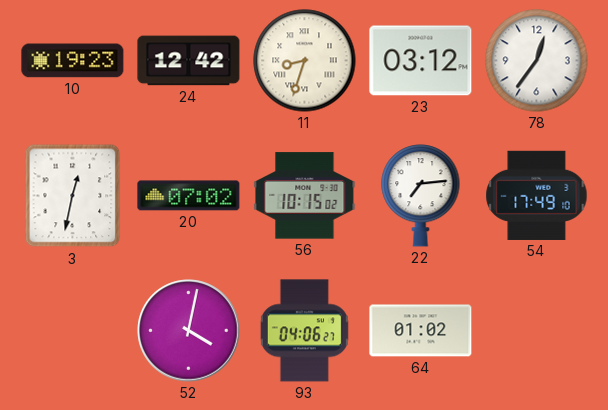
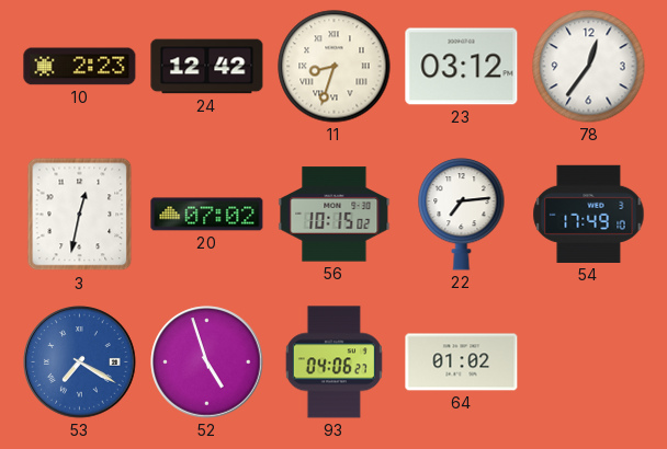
10: 19:23 -> 2:23 (80, 67)
53: none -> 7:20 (80, 362)
52: 4:02 -> 4:57 (207, 362)
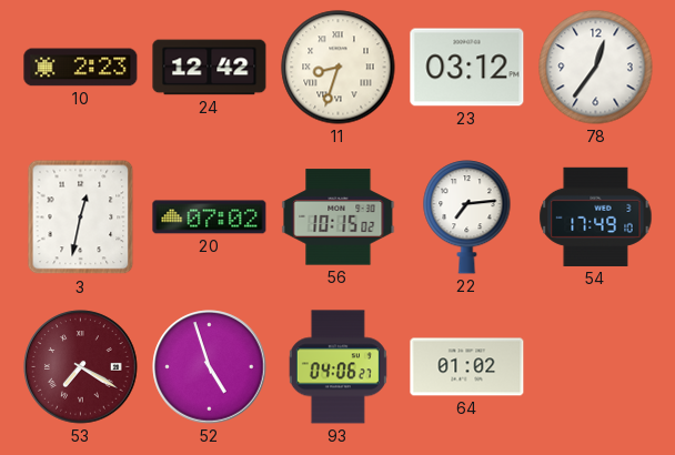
53 dial: blue -> burgundy (81, 367)
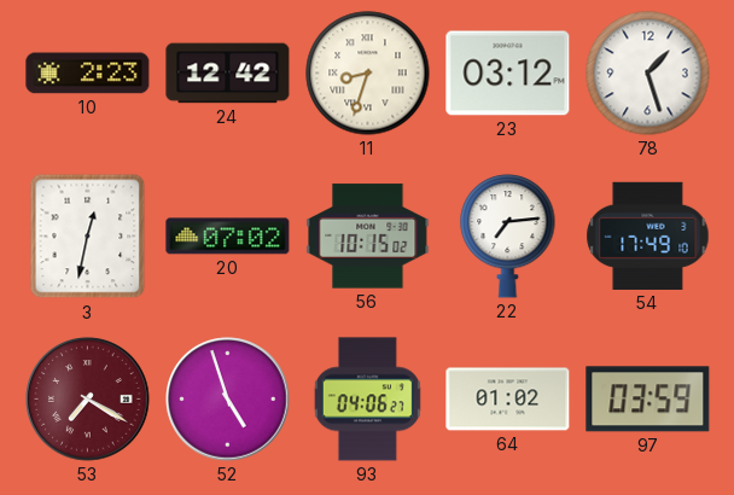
78: 12:36 -> 1:27 (648, 74)
97: none -> 03:59 (648, 400)
